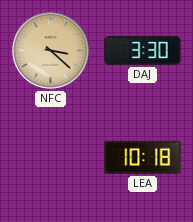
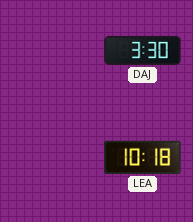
NFC: 3:22 -> none (50, 50)
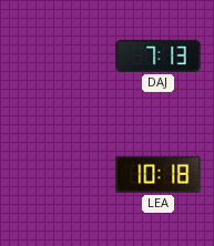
DAJ: 3:30 -> 7:13 (159, 55)
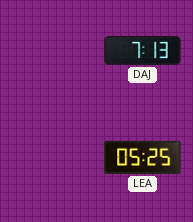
LEA: 10:18 -> 05:25 (143, 157)
